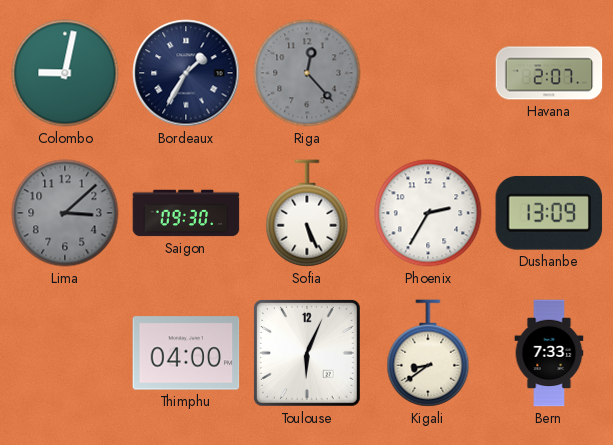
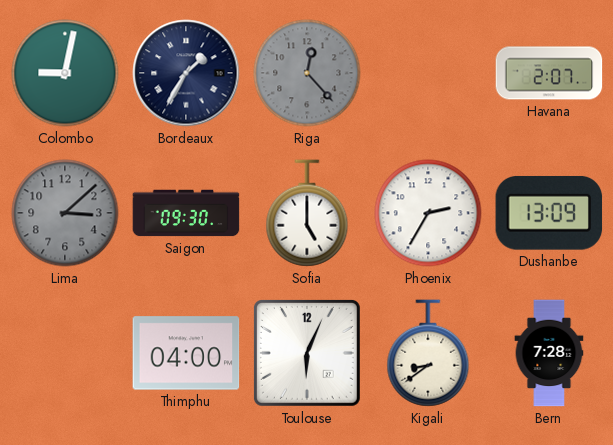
Sofia: 5:26 -> 5:00 (307, 213)
Bern: 7:33 -> 7:28 (549, 353)
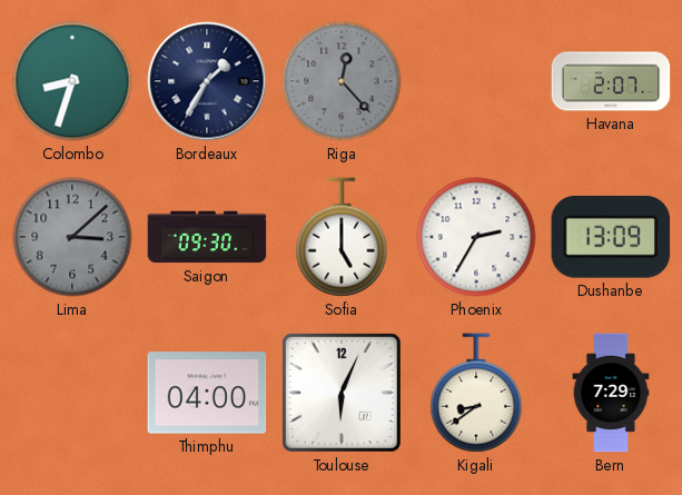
Colombo: 9:02 -> 8:33 (72, 81)
Bern: 7:28 -> 7:29 (611, 393)
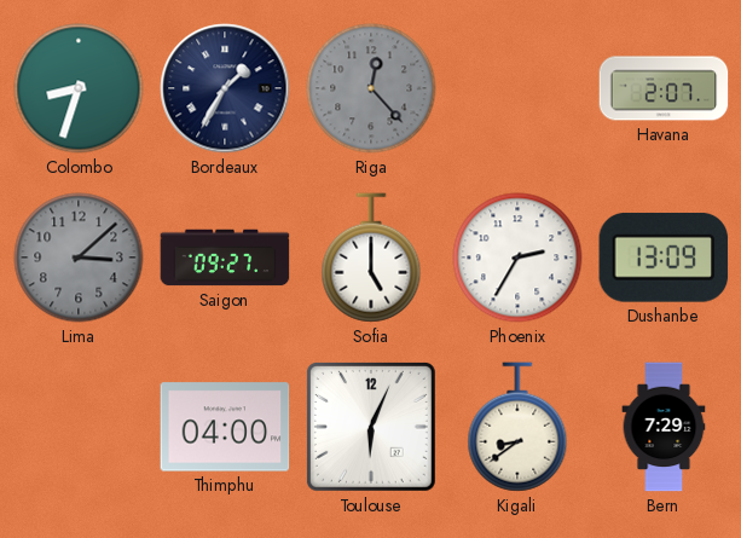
Saigon: 09:30 -> 09:27 (225, 258)
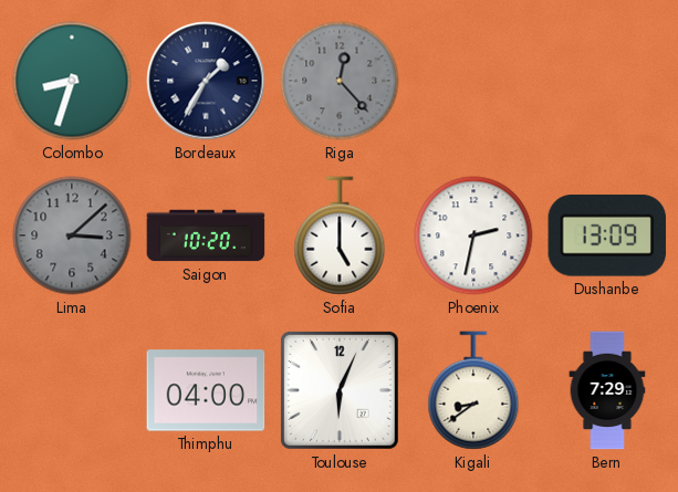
Havana: 2:07 -> none (664, 88)
Saigon: 09:27 -> 10:20 (206, 235)
Phoenix: 2:35 -> 2:32 (473, 235)
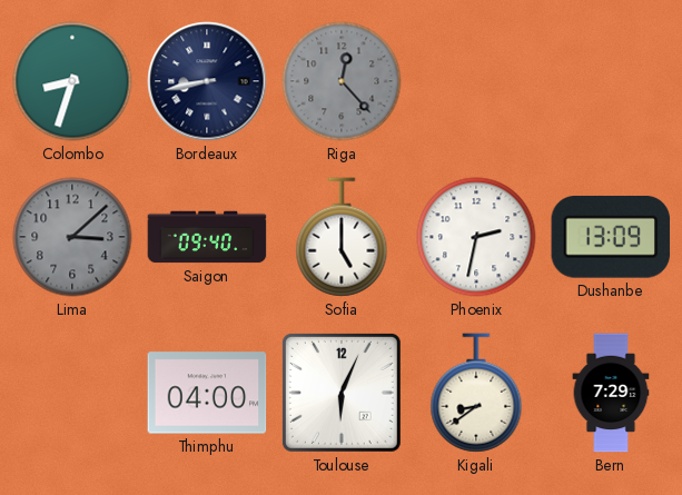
Bordeaux: 1:35 -> 8:43 (207, 81)
Saigon: 10:20 -> 09:40 (207, 237)
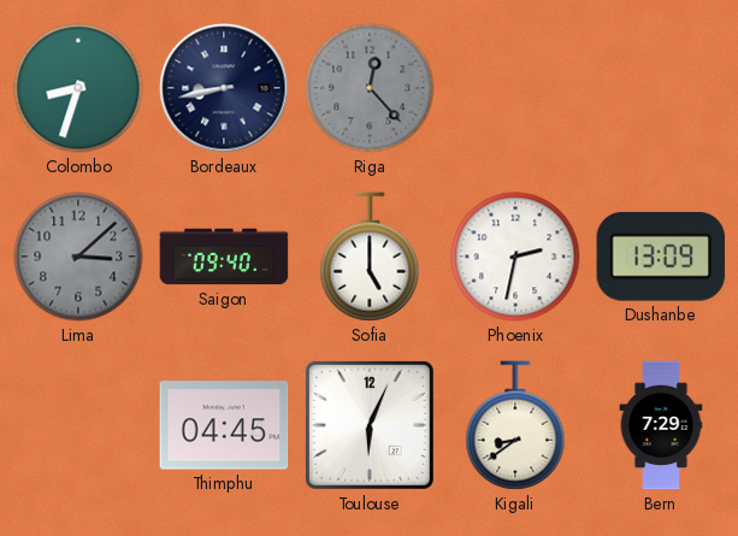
Thimphu: 04:00 -> 04:45 (224, 425)
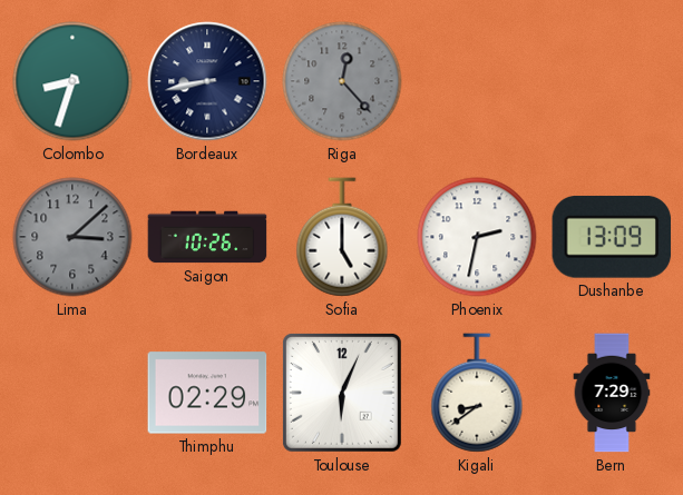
Saigon: 09:40 -> 10:26 (207, 237)
Thimphu: 04:45 -> 02:29 (207, 393)
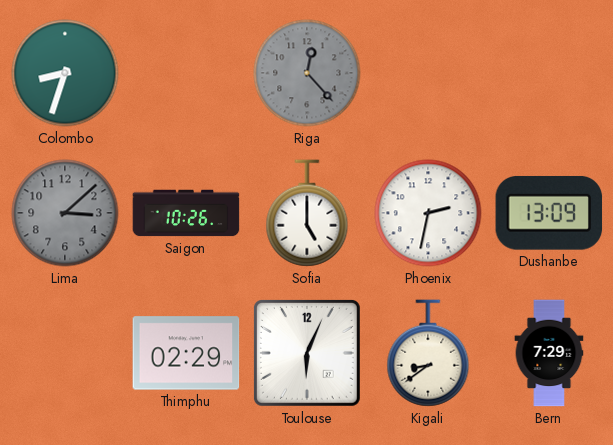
Bordeaux: 8:43 -> none (207, 81)
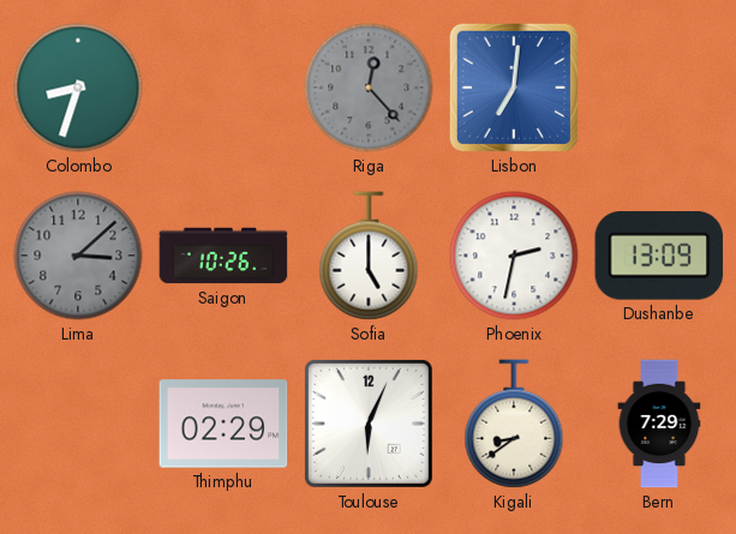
Lisbon: none -> 7:01 (514, 88)
